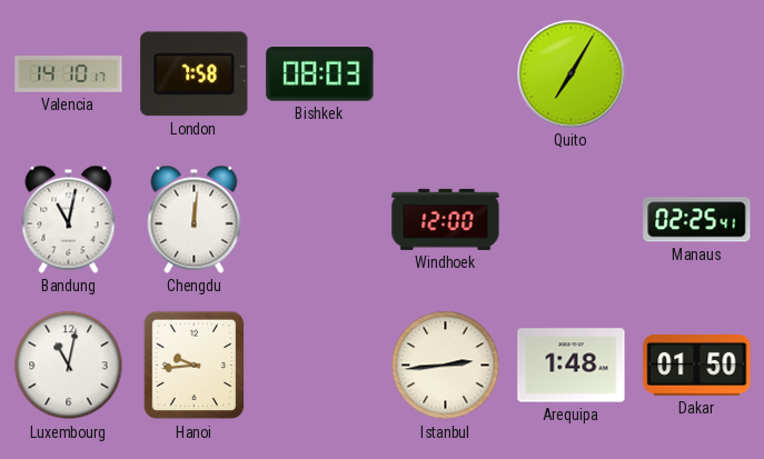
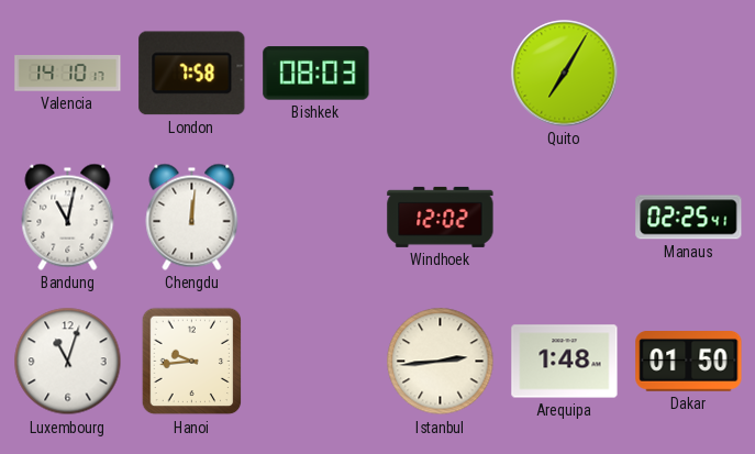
Windhoek: 12:00 -> 12:02 (441, 217)
Luxembourg: 11:02 -> 11:03 (68, 362)
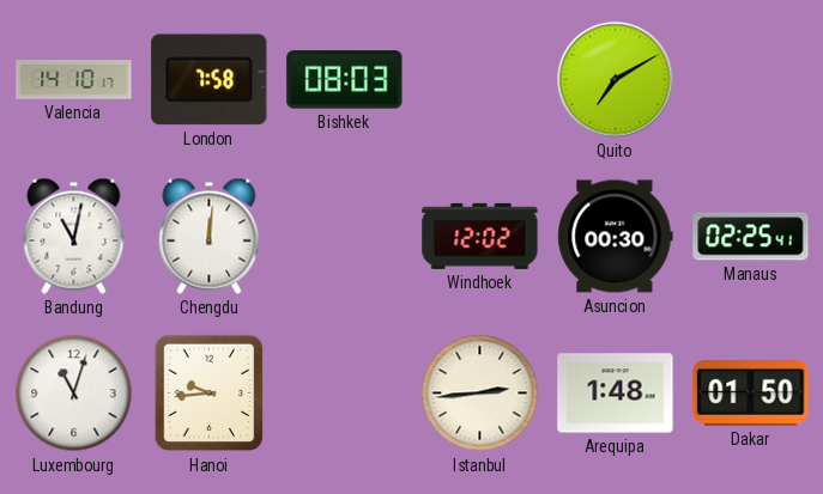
Quito: 7:05 -> 7:10 (616, 80)
Asuncion: none -> 00:30 (616, 237)
